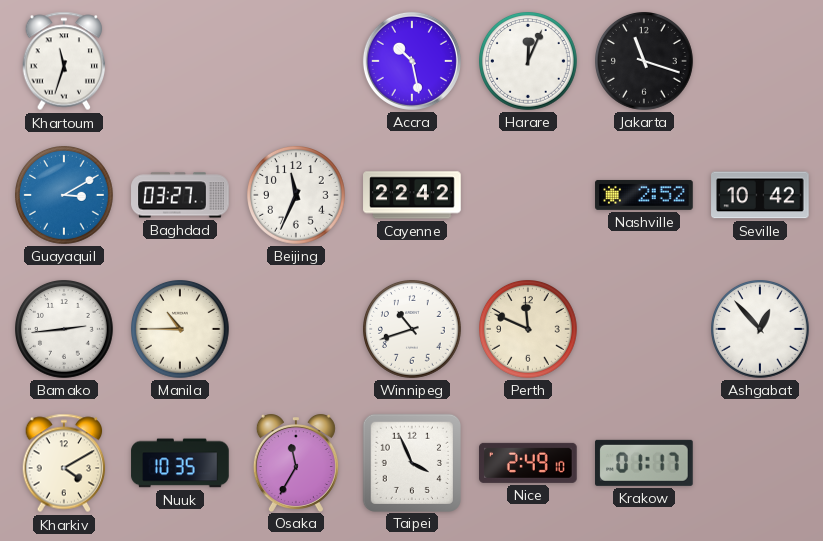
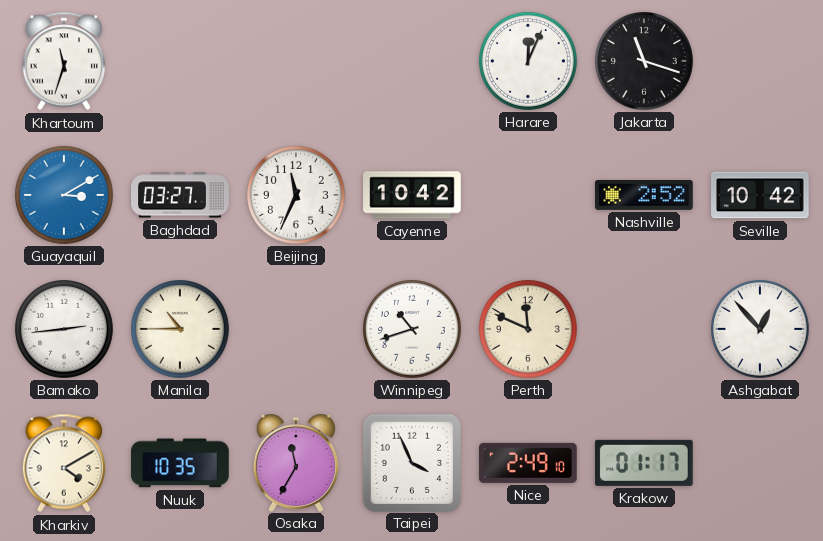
Accra: 10:28 -> none (412, 61)
Cayenne: 22:42 -> 10:42 (412, 195)
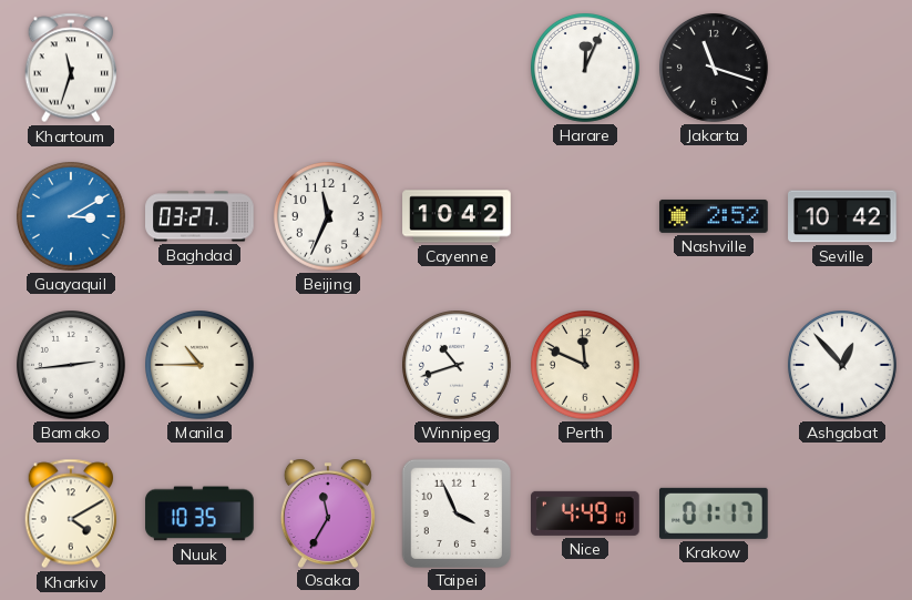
Nice: 2:49 -> 4:49 (586, 513)
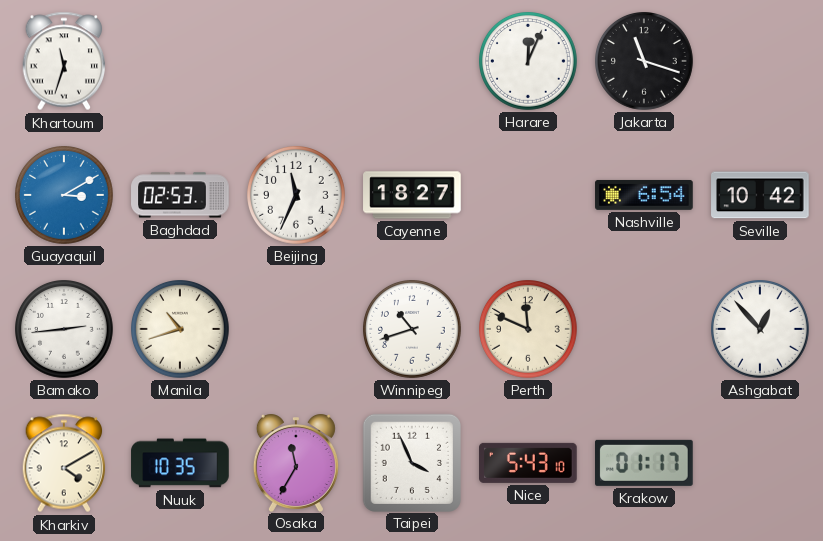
Baghdad: 03:27 -> 02:53 (180, 195)
Cayenne: 10:42 -> 18:27 (412, 195)
Nashville: 2:52 -> 6:54 (644, 195)
Manila: 10:45 -> 10:42 (181, 330)
Nice: 4:49 -> 5:43 (529, 463)
